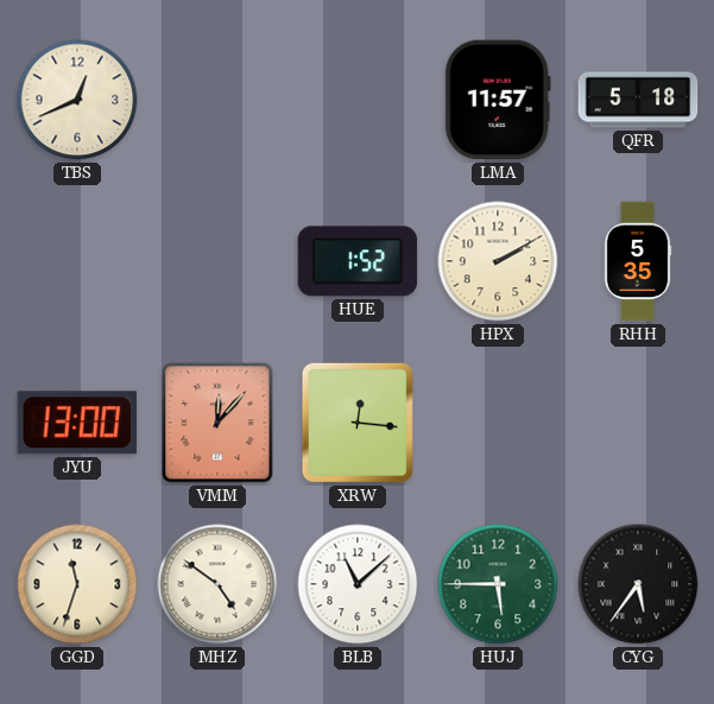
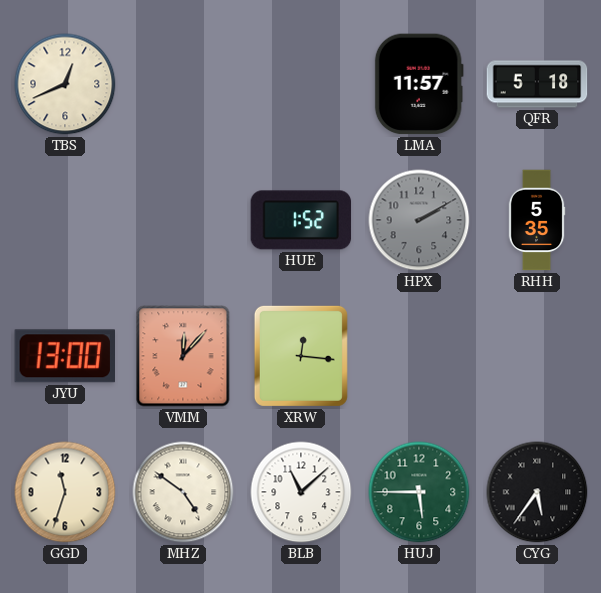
HPX dial: cream -> grey (419, 220)
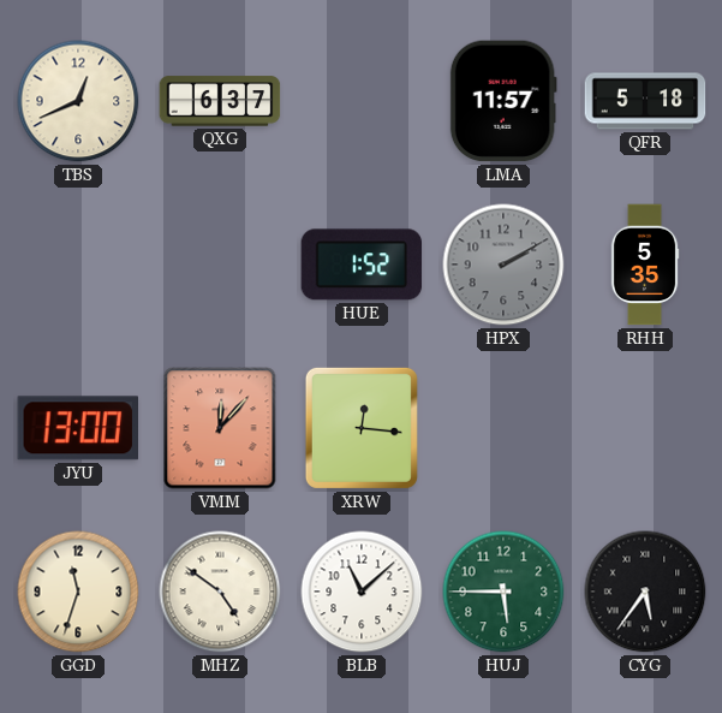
QXG: none -> 6:37 (220, 101)
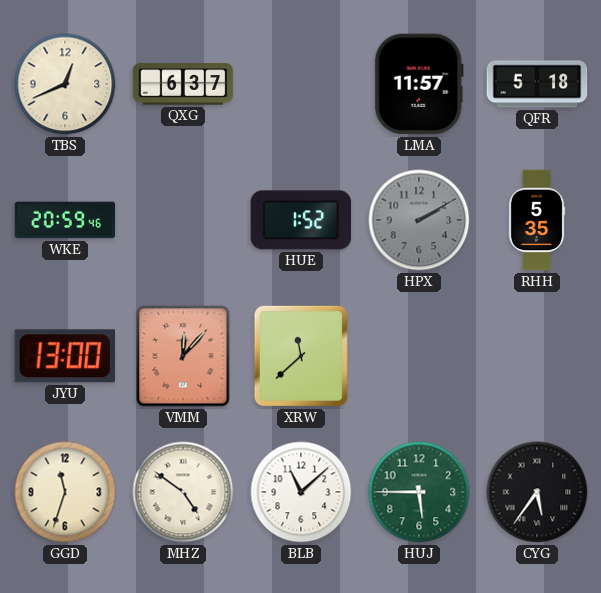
WKE: none -> 20:59 (65, 220)
XRW: 12:16 -> 11:38 (301, 356)
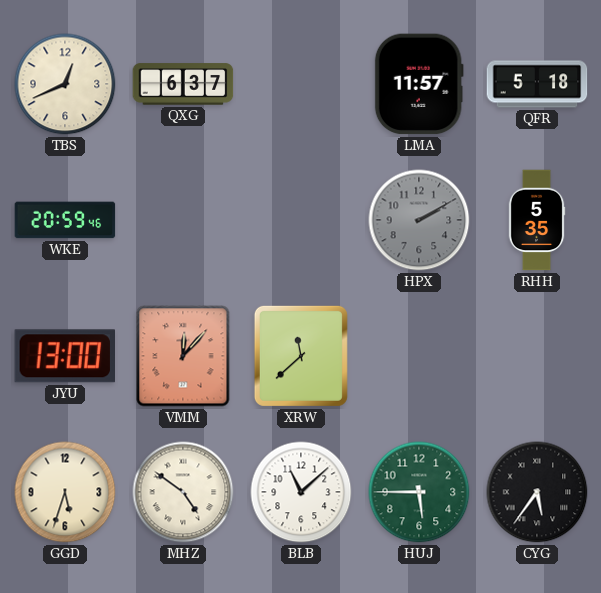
HUE: 1:52 -> none (301, 220)
GGD: 11:33 -> 5:33 (65, 492)
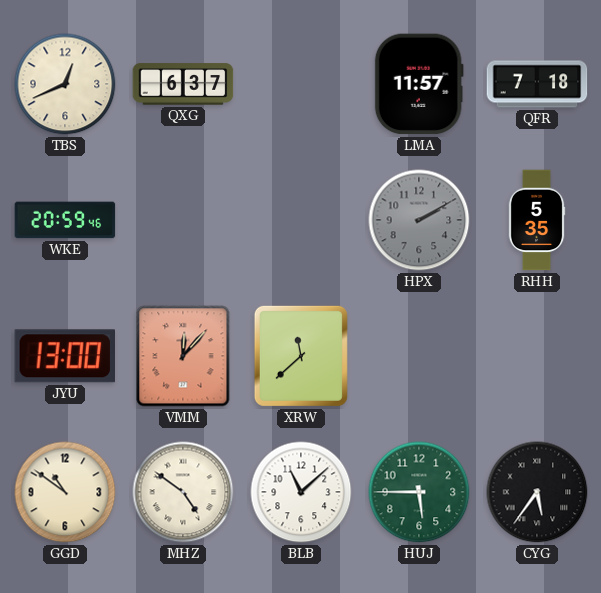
QFR: 5:18 -> 7:18 (537, 84)
GGD: 5:33 -> 10:51 (65, 492)
